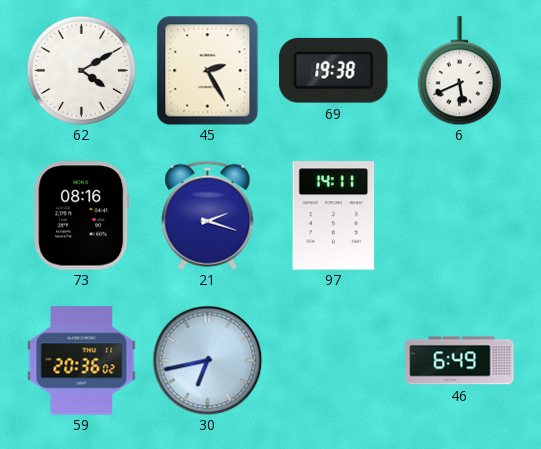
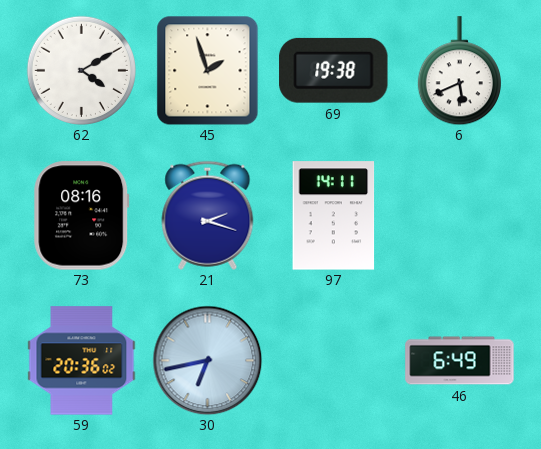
45: 2:25 -> 1:57 (208, 70)
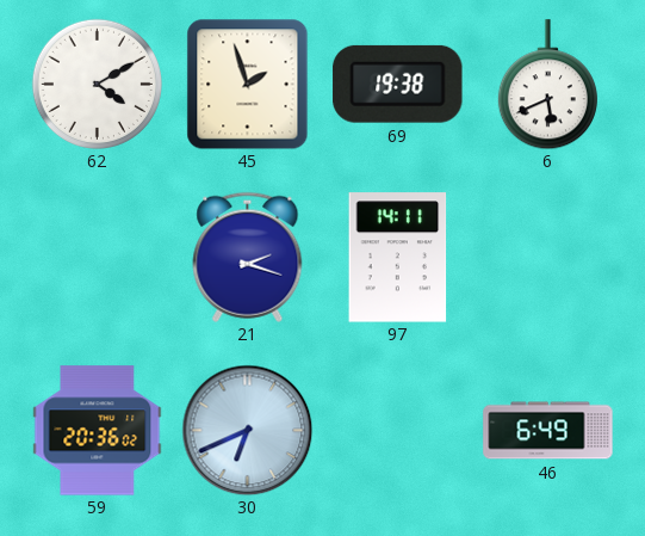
73: 08:16 -> none (82, 216)
30: 6:43 -> 6:41 (247, 430)
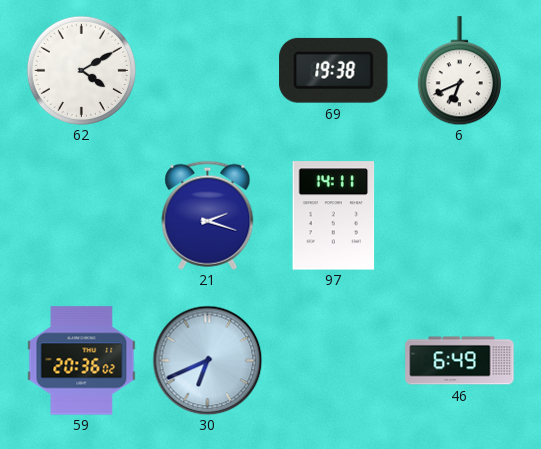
45: 1:57 -> none (248, 84)
6: 5:41 -> 6:41 (459, 71)
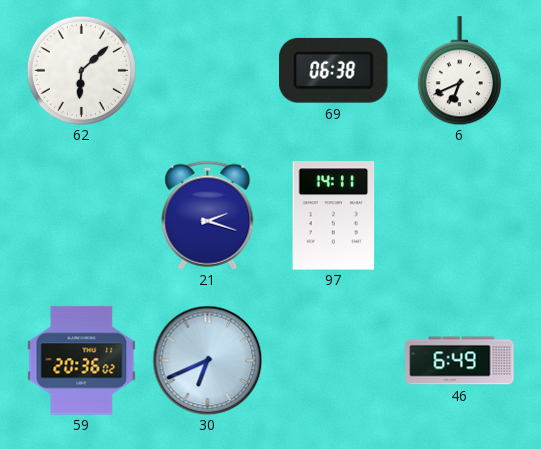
62: 4:10 -> 6:08 (81, 70)
69: 19:38 -> 06:38 (334, 70)
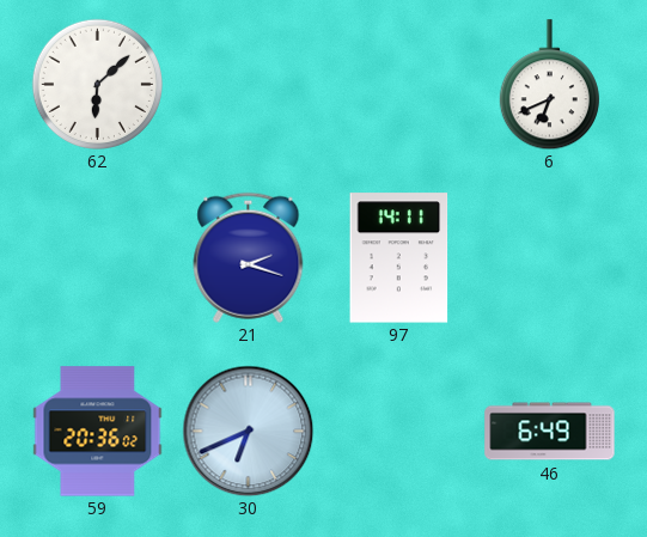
69: 06:38 -> none (334, 70)
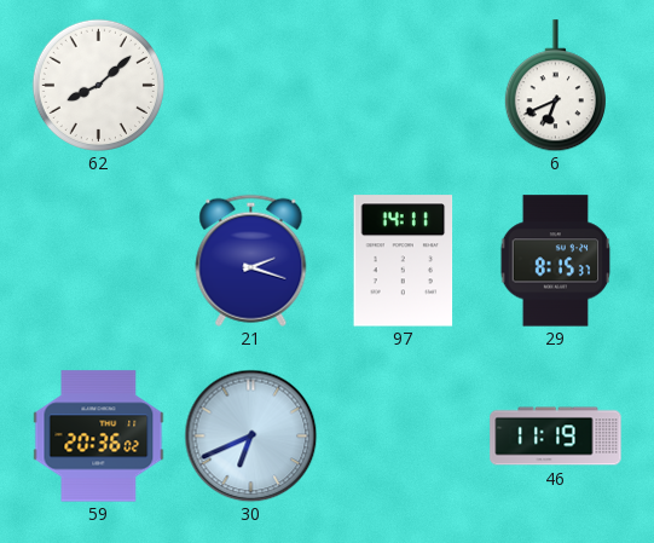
62: 6:08 -> 8:08 (98, 85)
29: none -> 8:15 (556, 261)
46: 6:49 -> 11:19 (556, 437)
